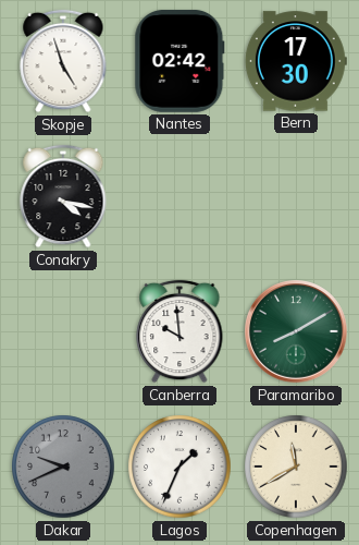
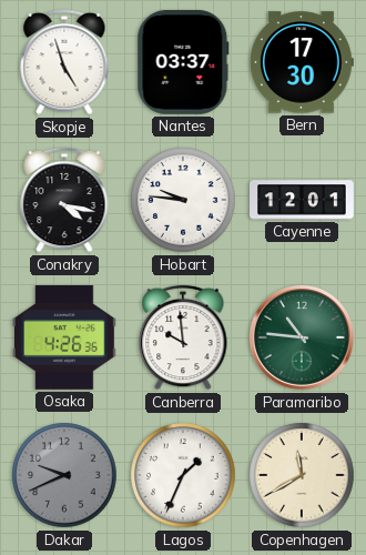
Nantes: 02:42 -> 03:37 (183, 62)
Hobart: none -> 9:46 (183, 200)
Cayenne: none -> 12:01 (303, 200)
Osaka: none -> 4:26 (64, 337)
Paramaribo: 8:10 -> 10:46 (303, 339)
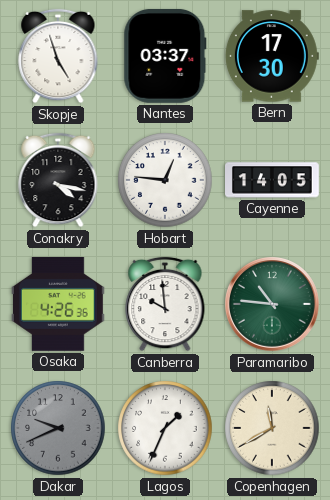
Hobart: 9:46 -> 12:46 (165, 180)
Cayenne: 12:01 -> 14:05 (273, 180)
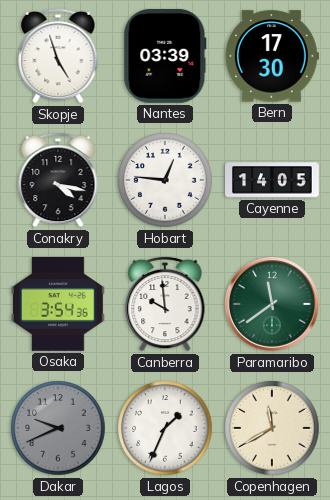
Nantes: 03:37 -> 03:39 (165, 56)
Osaka: 4:26 -> 3:54 (58, 304)
Paramaribo: 10:46 -> 11:39 (273, 305)
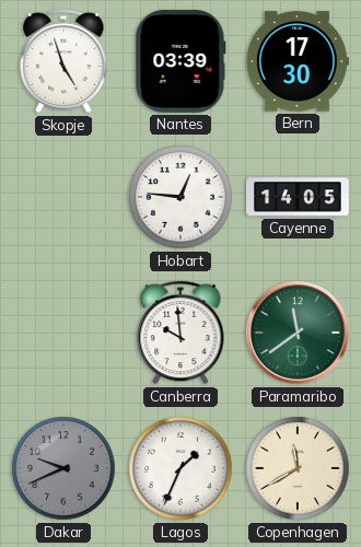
Conakry: 4:17 -> none (58, 180)
Osaka: 3:54 -> none (58, 304)
